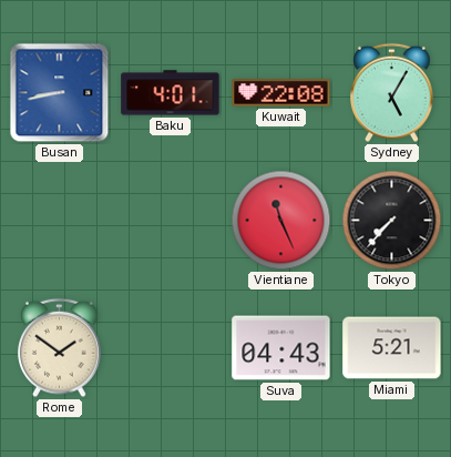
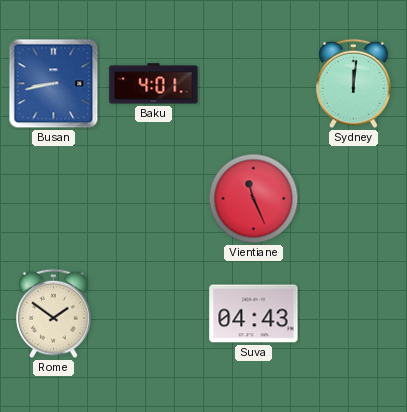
Kuwait: 22:08 -> none (281, 93)
Sydney: 5:05 -> 12:01 (354, 84)
Tokyo: 7:37 -> none (392, 221)
Miami: 5:21 -> none (392, 348)
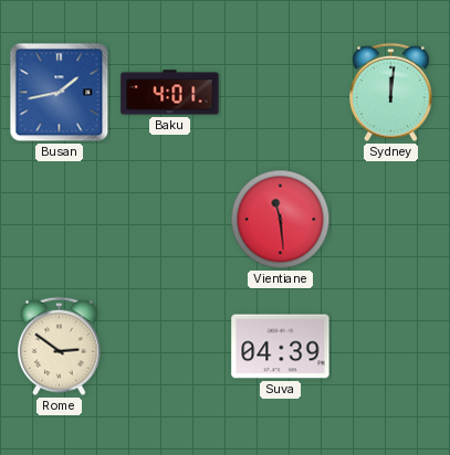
Busan: 8:43 -> 1:43 (60, 93)
Vientiane: 11:26 -> 11:29 (281, 220)
Rome: 1:51 -> 2:51 (60, 347)
Suva: 04:43 -> 04:39 (281, 347)
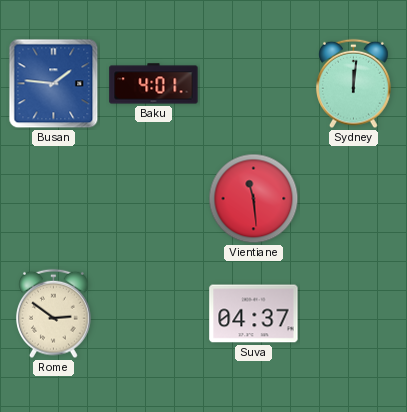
Busan: 1:43 -> 1:46 (54, 84)
Suva: 04:39 -> 04:37 (254, 314)
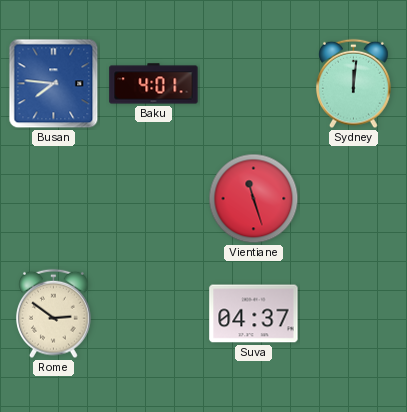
Busan: 1:46 -> 7:46 (54, 84)
Vientiane: 11:29 -> 11:27 (254, 199)
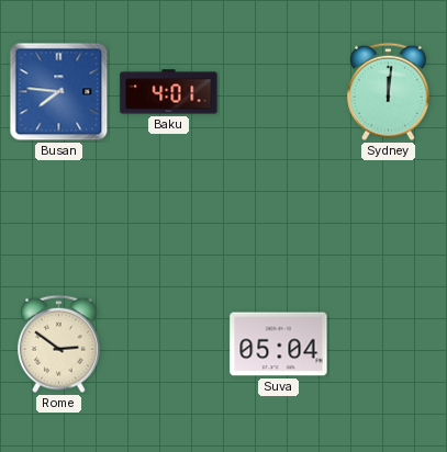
Vientiane: 11:27 -> none (254, 199)
Suva: 04:37 -> 05:04 (279, 344)
